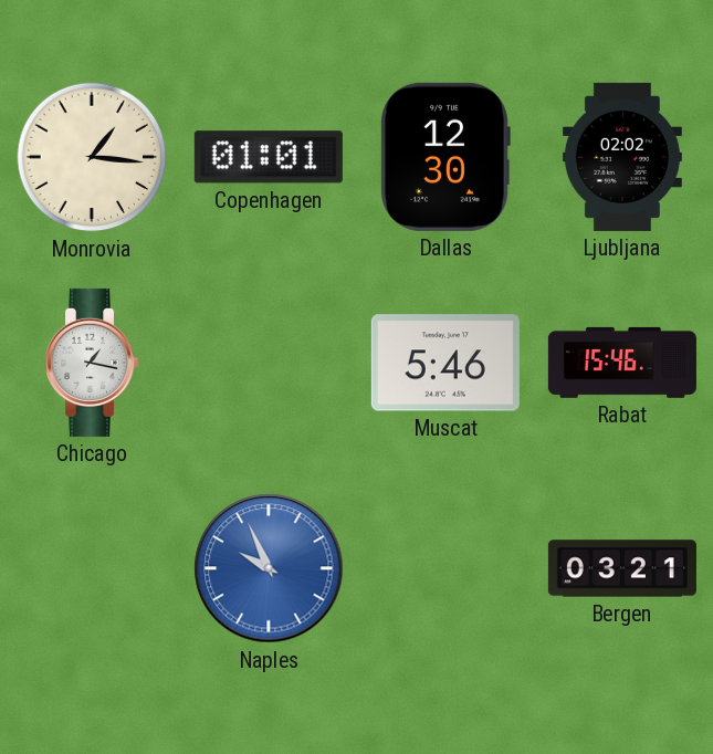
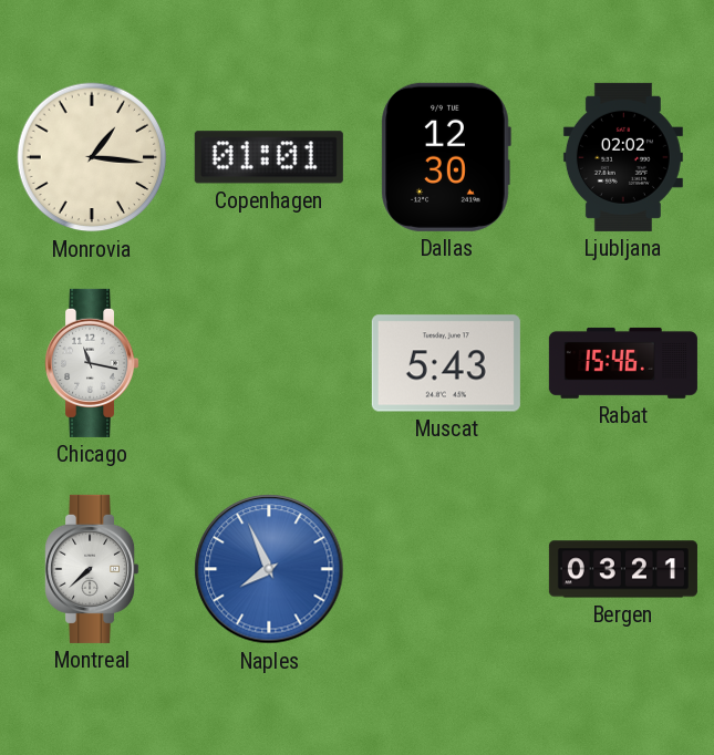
Chicago: 1:17 -> 11:17 (92, 363)
Muscat: 5:46 -> 5:43 (446, 363)
Montreal: none -> 7:38 (92, 569)
Naples: 9:56 -> 7:56 (269, 569)
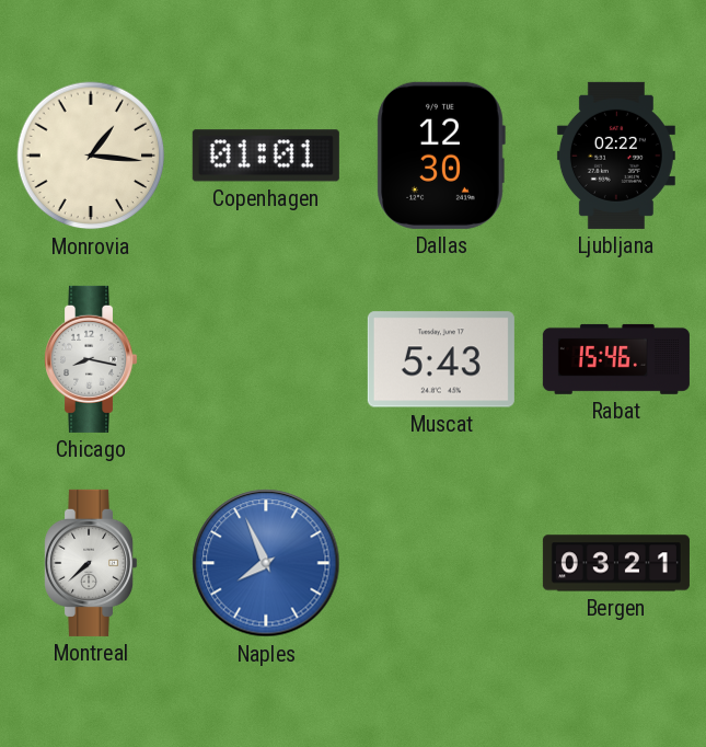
Ljubljana: 02:02 -> 02:22 (616, 156)
Chicago: 11:17 -> 8:17 (91, 359)
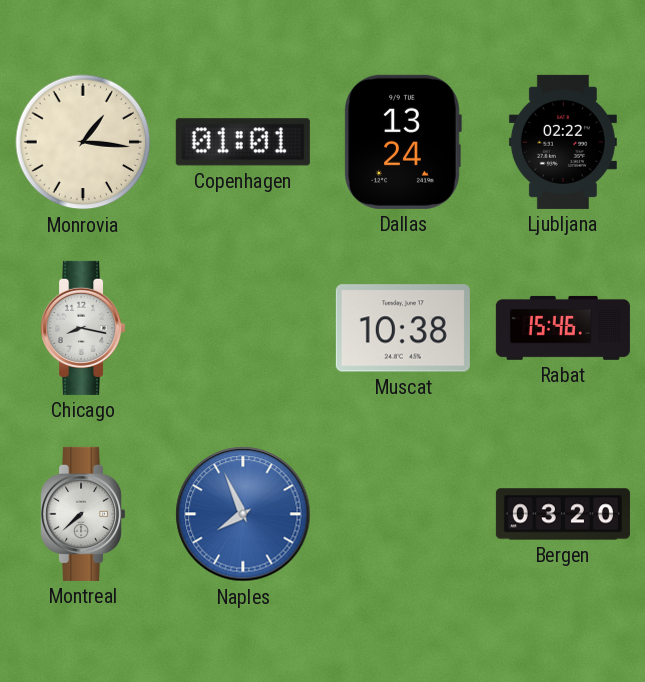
Dallas: 12:30 -> 13:24 (403, 142)
Muscat: 5:43 -> 10:38 (403, 328)
Bergen: 03:21 -> 03:20 (563, 514)
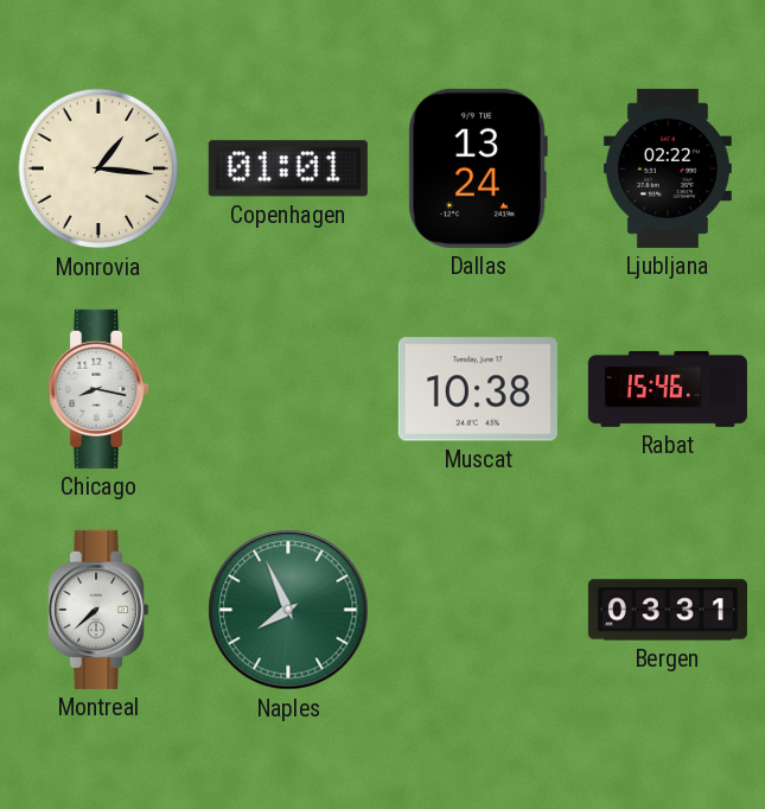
Naples dial: blue -> green (288, 610)
Bergen: 03:20 -> 03:31 (668, 610)
